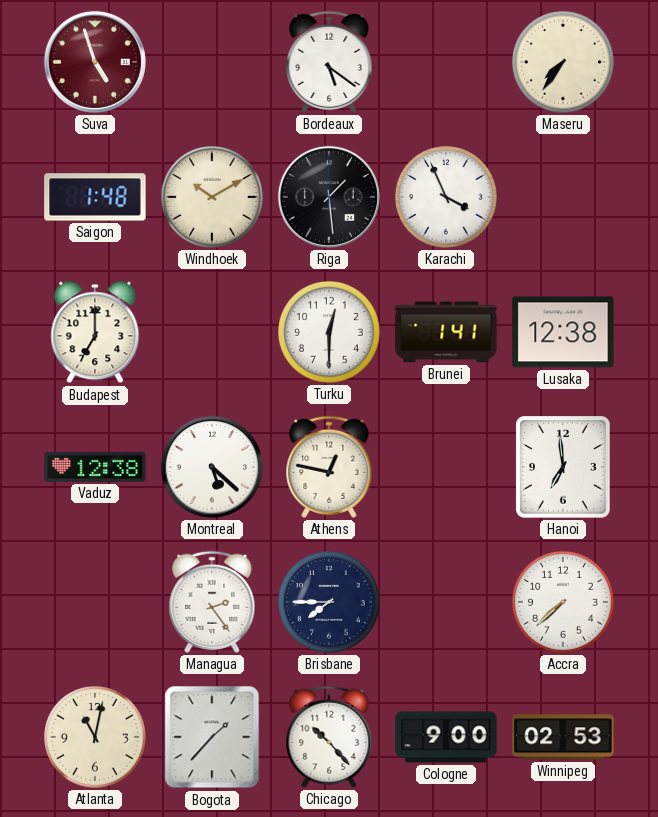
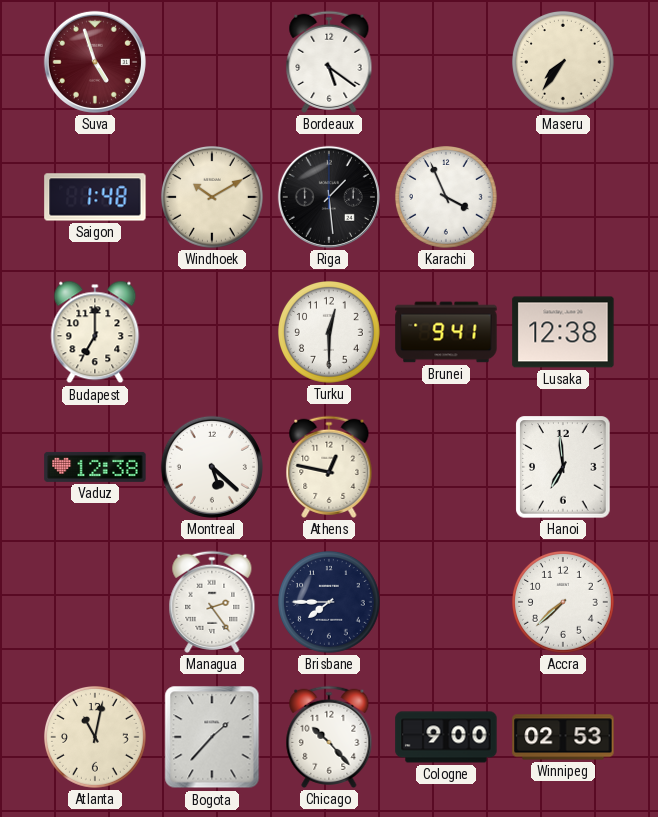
Brunei: 1:41 -> 9:41 (446, 332)
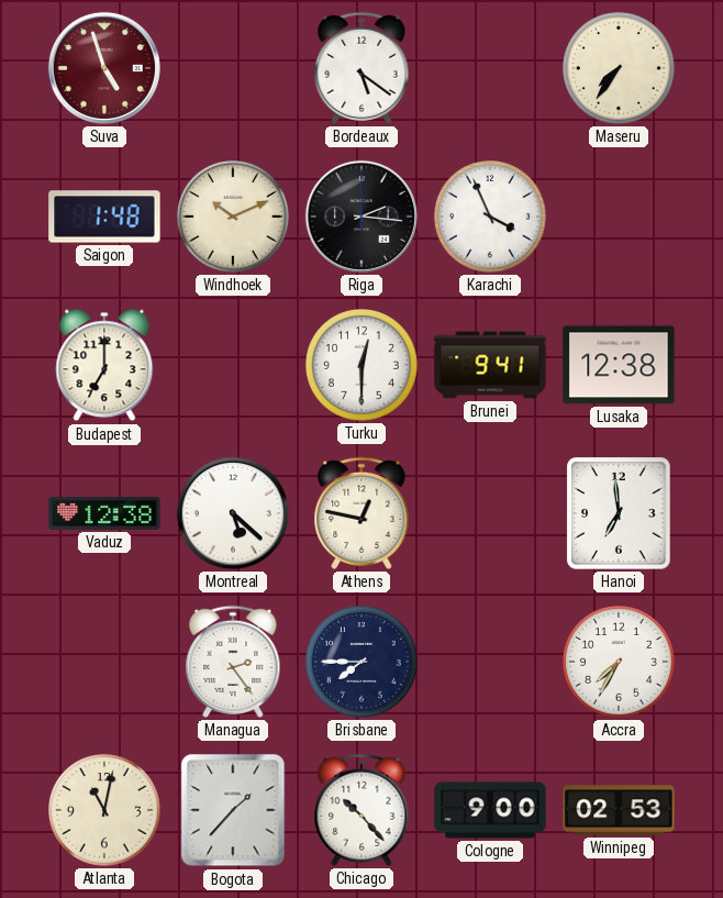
Windhoek: 10:10 -> 10:11 (234, 218)
Riga: 1:29 -> 2:16 (361, 217)
Accra: 7:38 -> 7:35 (620, 663)
